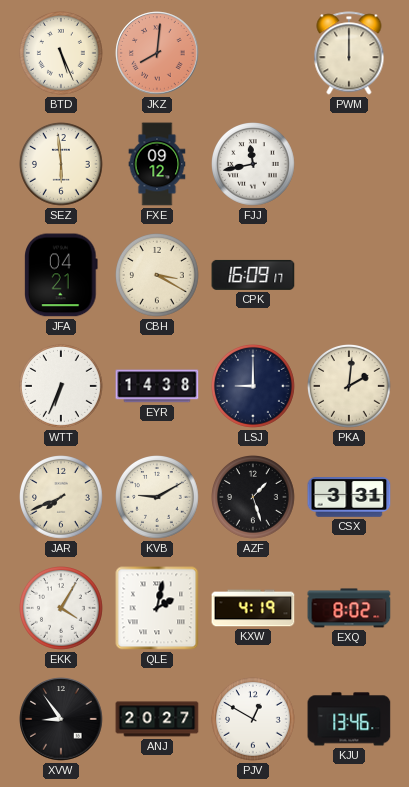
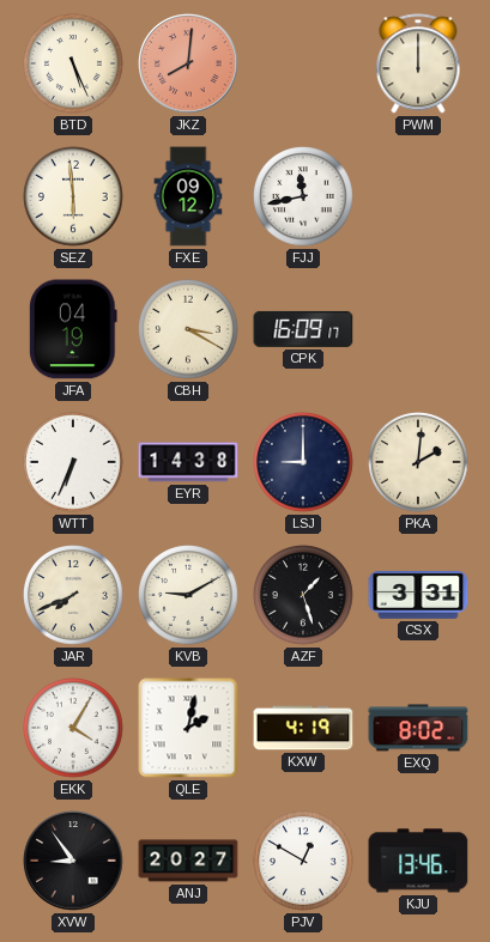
JFA: 04:21 -> 04:19 (73, 329)
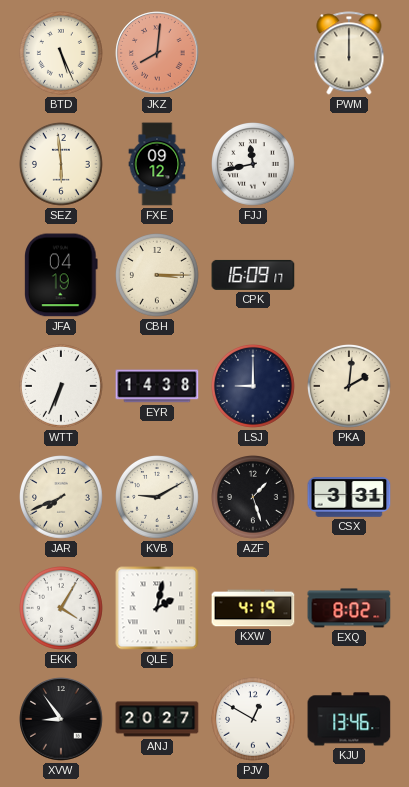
CBH: 3:20 -> 3:15 (158, 276)
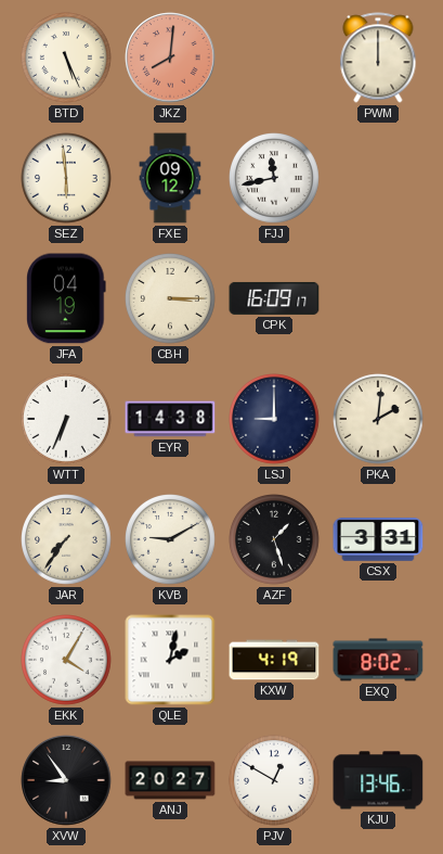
JAR: 7:41 -> 7:36 (67, 540)
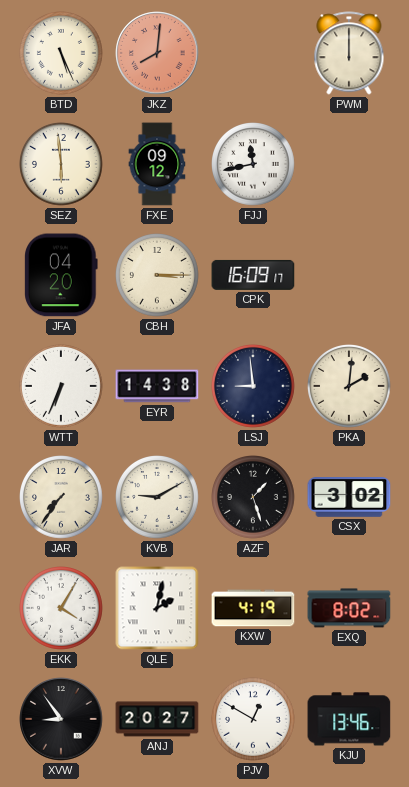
JFA: 04:19 -> 04:20 (61, 275)
LSJ: 9:00 -> 8:59 (254, 387)
CSX: 3:31 -> 3:02 (349, 498)
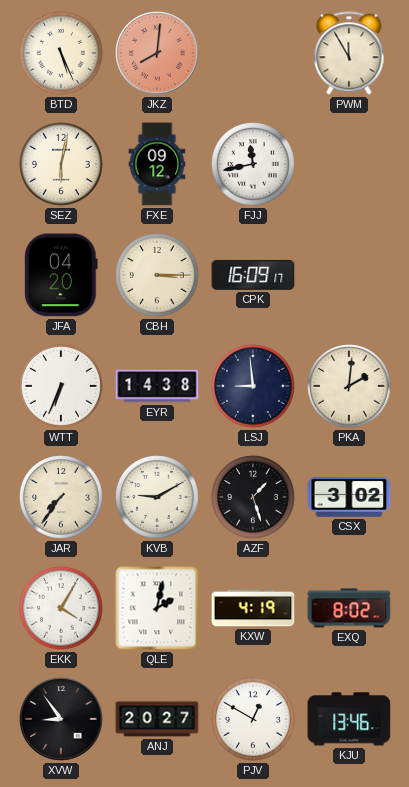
PWM: 12:00 -> 11:55 (349, 53)
SEZ: 5:59 -> 6:02 (62, 165)
